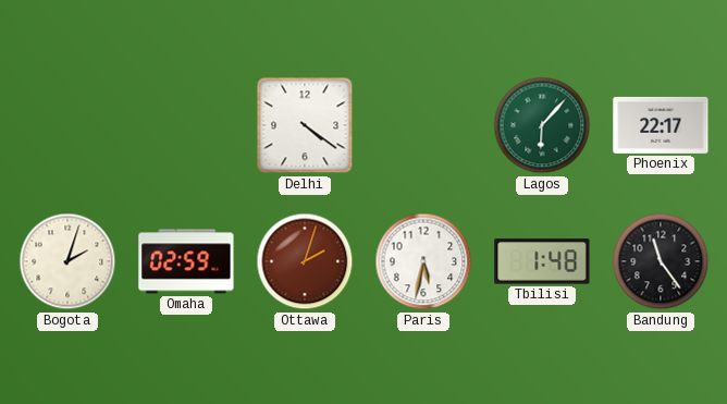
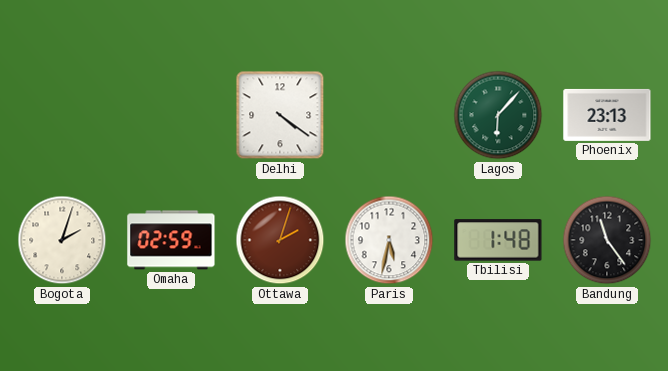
Phoenix: 22:17 -> 23:13 (607, 115)
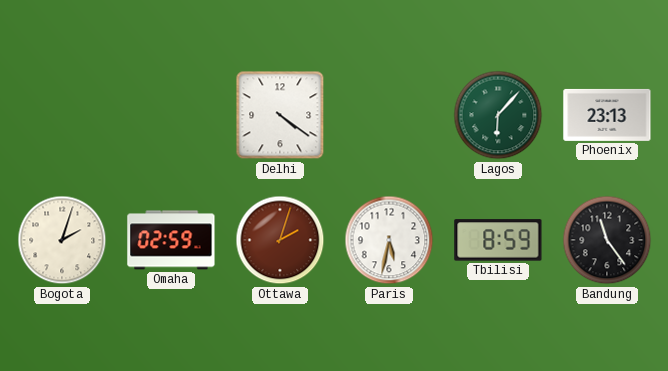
Tbilisi: 1:48 -> 8:59 (498, 240)
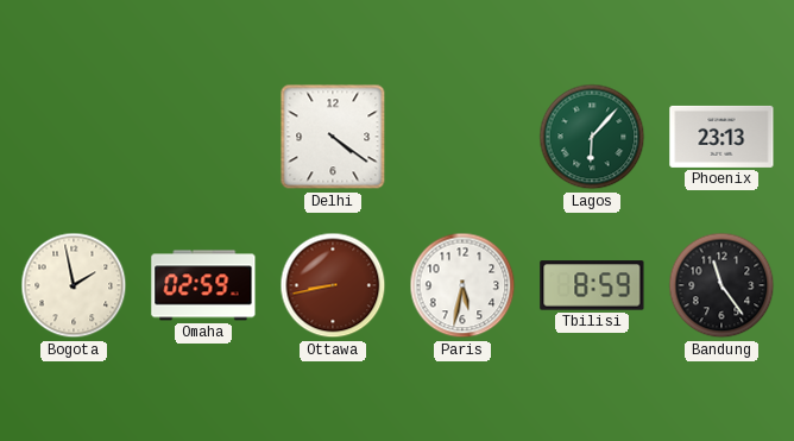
Bogota: 2:03 -> 1:58 (74, 285)
Ottawa: 2:03 -> 8:43 (333, 285)
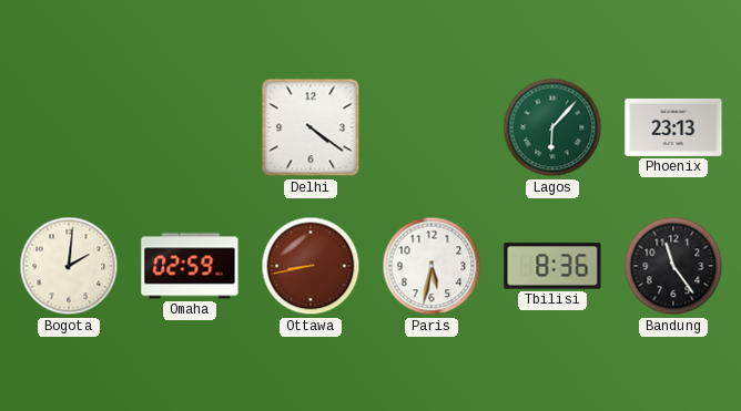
Bogota: 1:58 -> 2:01 (69, 266)
Tbilisi: 8:59 -> 8:36 (552, 266)
